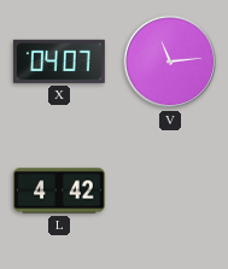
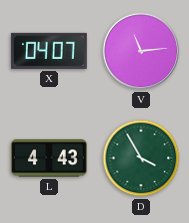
L: 4:42 -> 4:43 (50, 158)
D: none -> 3:55 (141, 158)
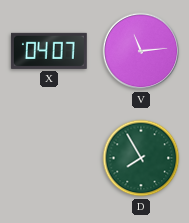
L: 4:43 -> none (50, 158)
D: 3:55 -> 7:55 (141, 158)
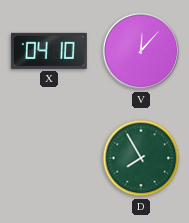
X: 04:07 -> 04:10 (49, 51)
V: 11:14 -> 12:07 (141, 51)
